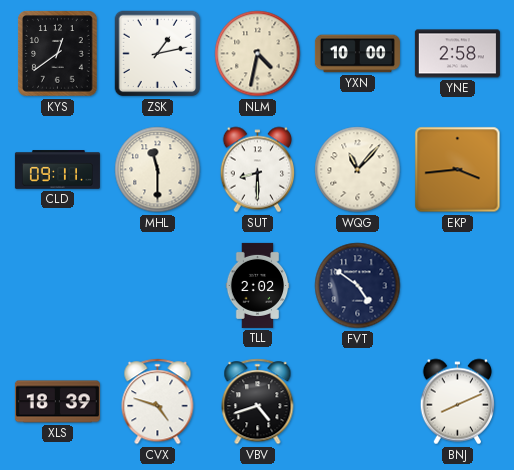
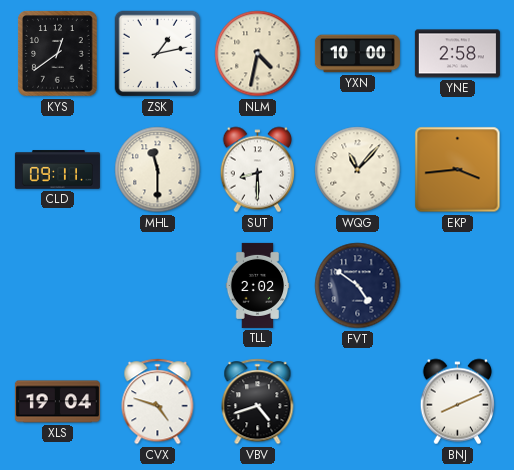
XLS: 18:39 -> 19:04 (57, 402)
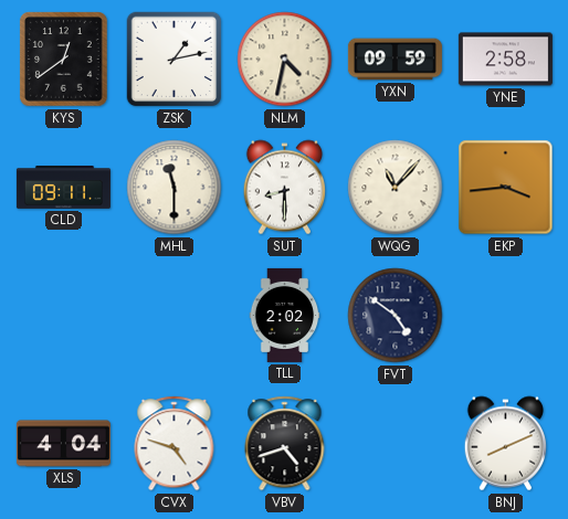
YXN: 10:00 -> 09:59 (395, 60)
XLS: 19:04 -> 4:04 (63, 444)
